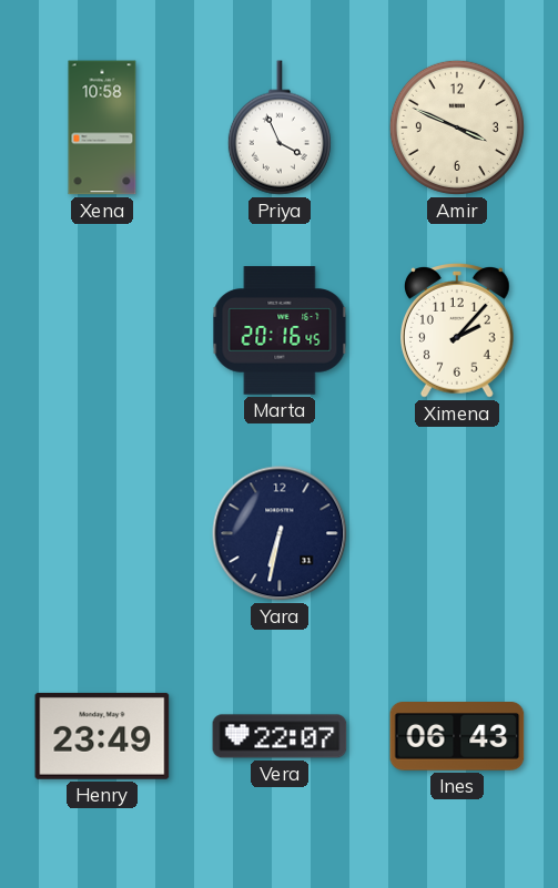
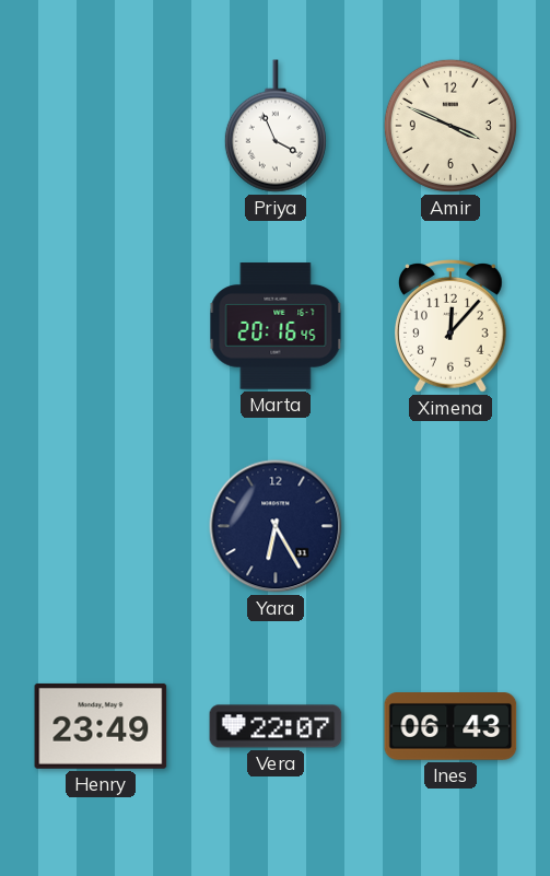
Xena: 10:58 -> none (102, 127)
Ximena: 2:07 -> 12:07 (452, 327)
Yara: 6:32 -> 6:25 (276, 526)
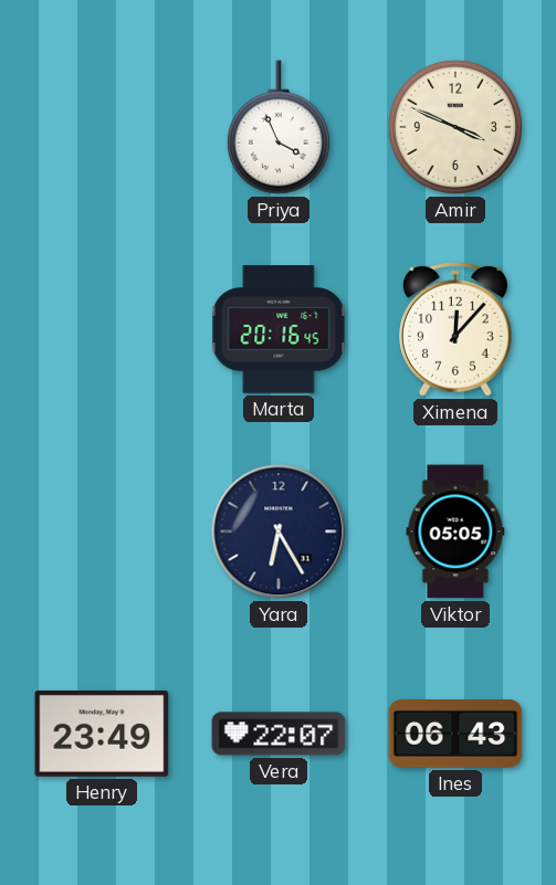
Viktor: none -> 05:05 (455, 531)
